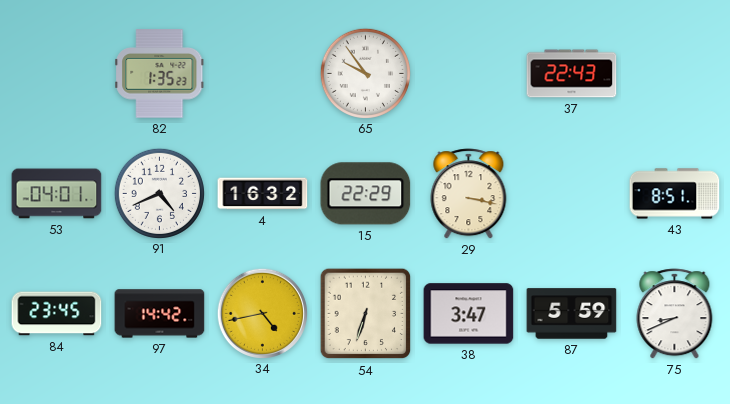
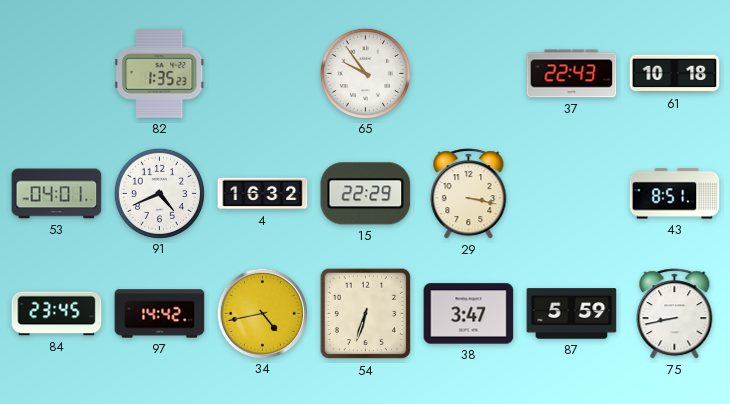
61: none -> 10:18 (675, 74)
75: 8:41 -> 8:43 (675, 314)
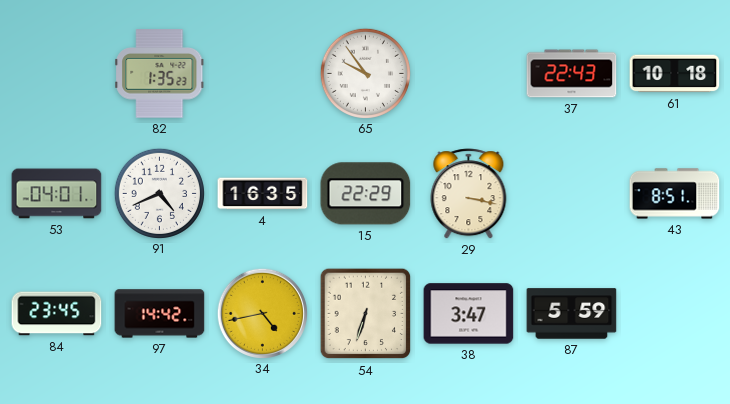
4: 16:32 -> 16:35 (263, 194)
75: 8:43 -> none (675, 314)
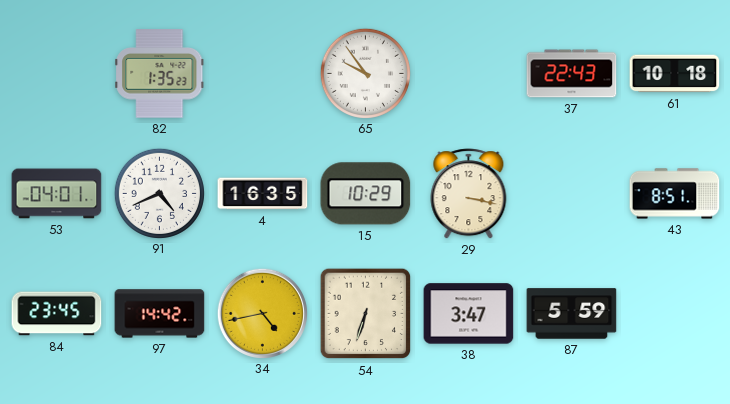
15: 22:29 -> 10:29 (366, 194)
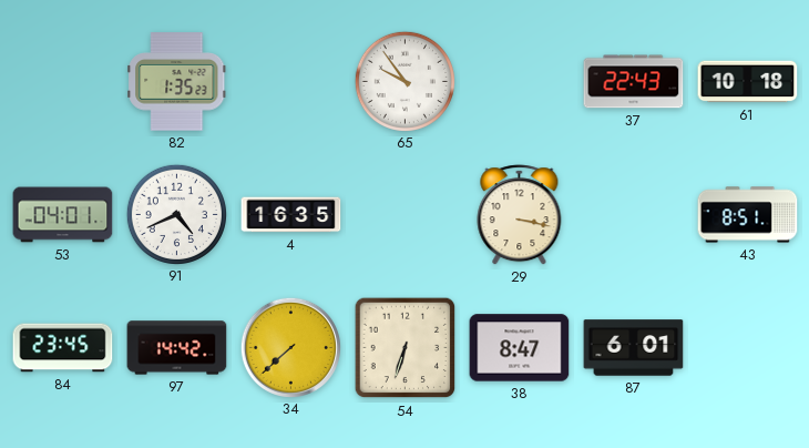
15: 10:29 -> none (366, 194)
34: 4:43 -> 7:38 (290, 347)
38: 3:47 -> 8:47 (520, 348)
87: 5:59 -> 6:01 (634, 348)
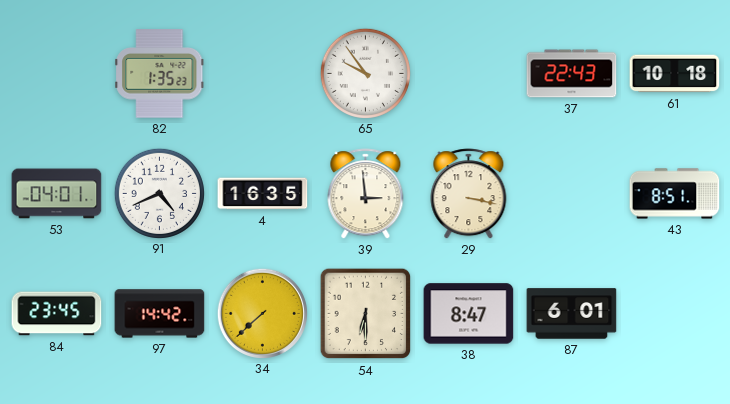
39: none -> 2:59 (366, 194)
54: 6:33 -> 6:30 (366, 314)
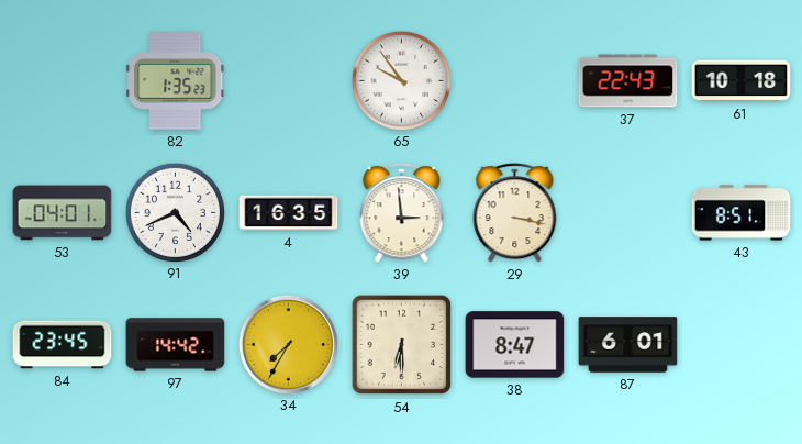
34: 7:38 -> 7:35 (288, 344)
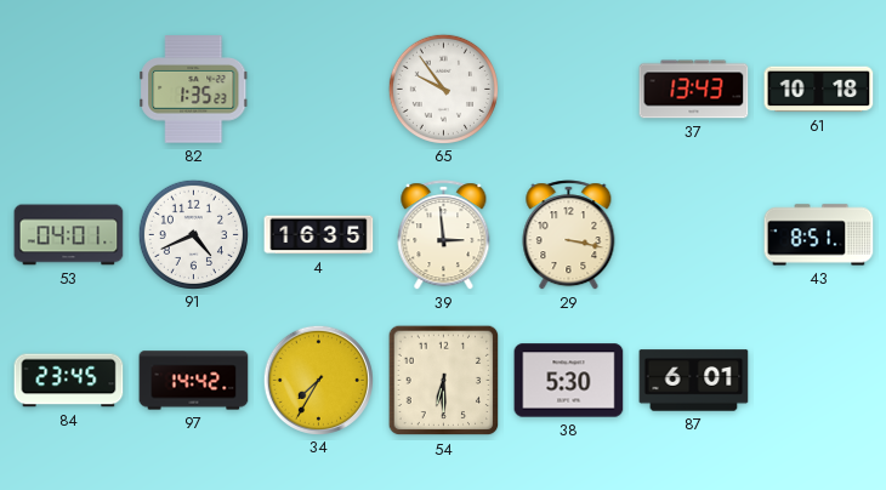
37: 22:43 -> 13:43 (694, 90)
38: 8:47 -> 5:30 (569, 381)
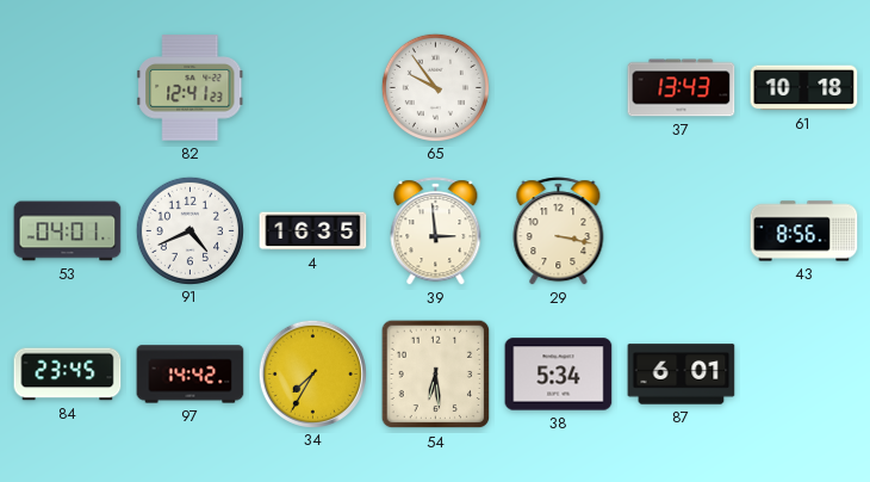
82: 1:35 -> 12:41 (191, 88)
43: 8:51 -> 8:56 (804, 231)
54: 6:30 -> 6:29 (436, 375)
38: 5:30 -> 5:34 (559, 375)
